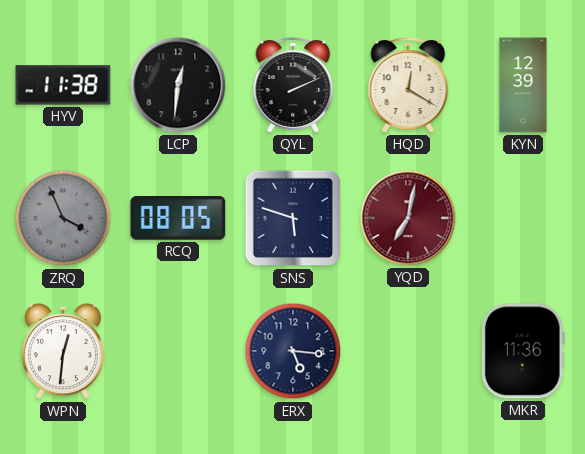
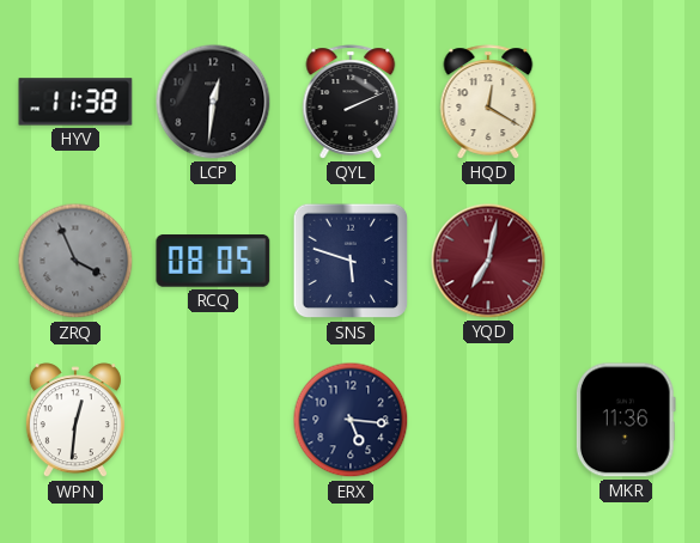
KYN: 12:39 -> none (523, 85)
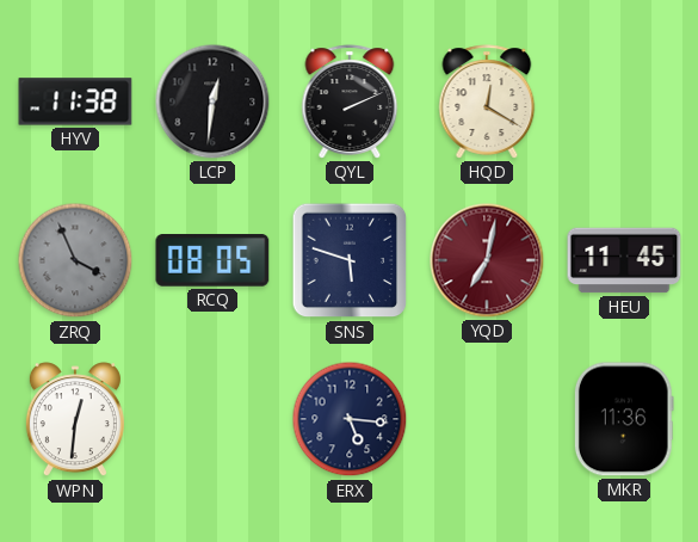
HEU: none -> 11:45 (624, 260)
